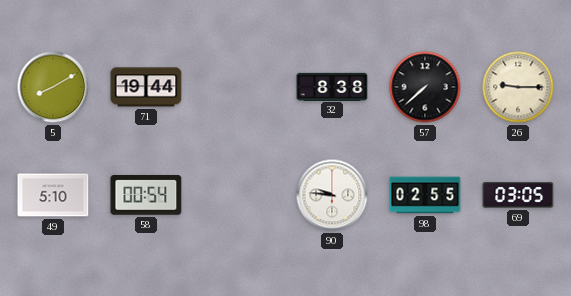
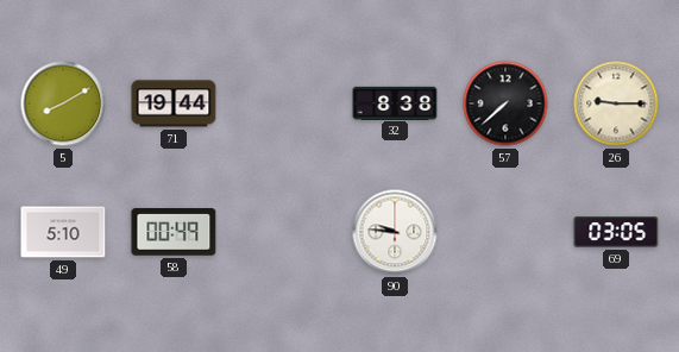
58: 00:54 -> 00:49 (174, 232)
98: 02:55 -> none (425, 195)
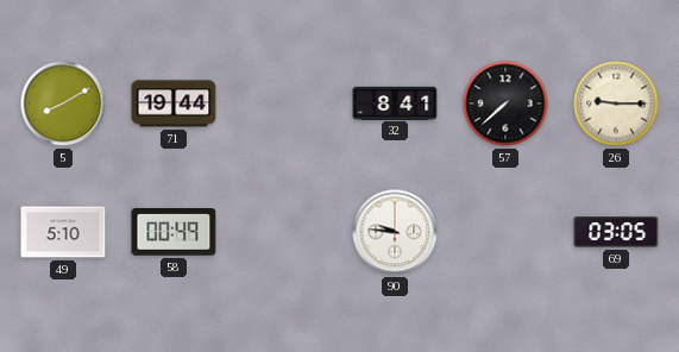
32: 8:38 -> 8:41 (395, 102)
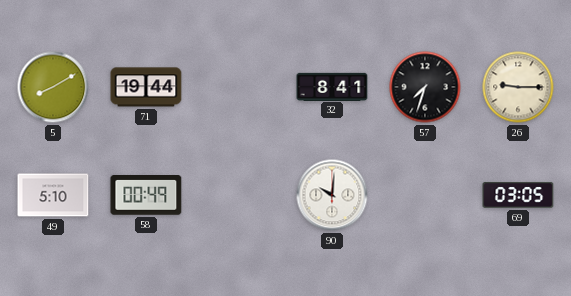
57: 7:38 -> 7:33 (425, 87)
90: 9:46 -> 10:01 (332, 195)
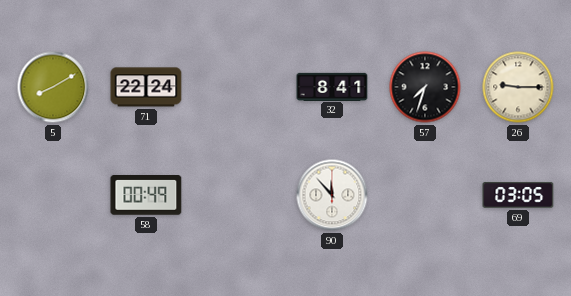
71: 19:44 -> 22:24 (146, 87)
49: 5:10 -> none (53, 195)
90: 10:01 -> 11:53 (332, 195)
